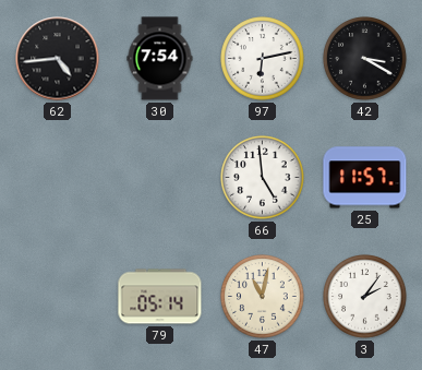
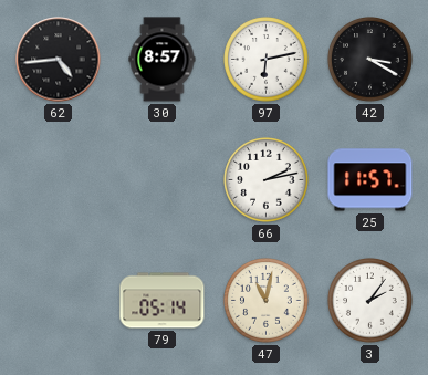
30: 7:54 -> 8:57 (163, 60)
66: 4:59 -> 2:13 (267, 180)
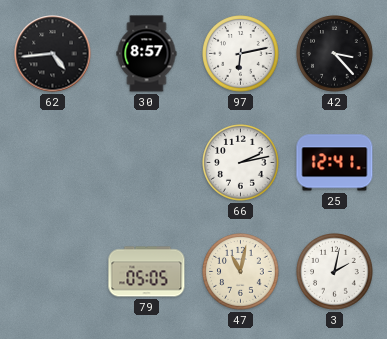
42: 3:20 -> 3:23 (335, 54)
25: 11:57 -> 12:41 (335, 163)
79: 05:14 -> 05:05 (147, 272)
3: 2:06 -> 2:02 (335, 272)
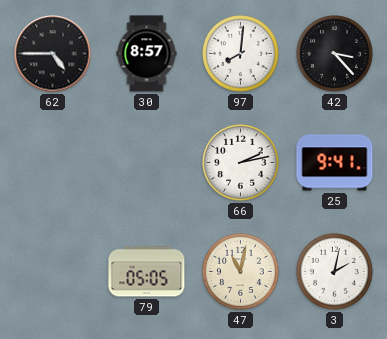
62: 4:44 -> 4:45 (53, 54)
97: 6:13 -> 8:01 (241, 54)
25: 12:41 -> 9:41 (335, 163)
